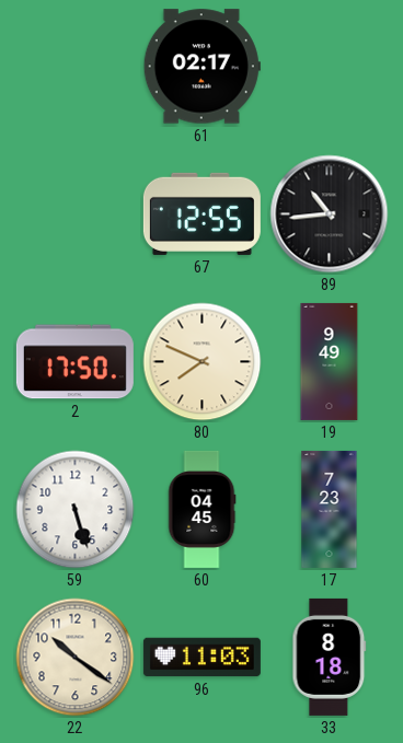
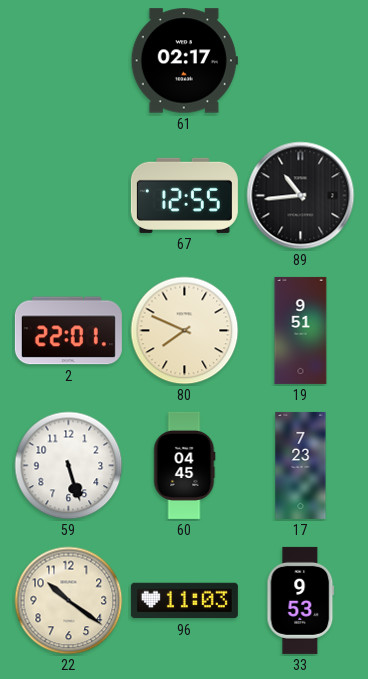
2: 17:50 -> 22:01 (68, 331)
19: 9:49 -> 9:51 (301, 330)
33: 8:18 -> 9:53 (301, 600)
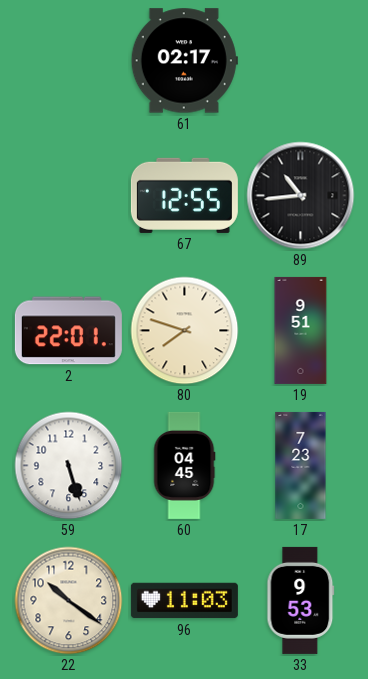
80: 7:49 -> 7:48 (185, 331)
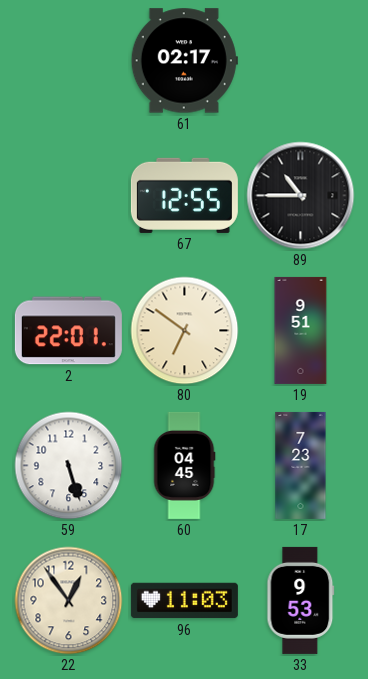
89: 10:44 -> 10:45 (301, 196)
80: 7:48 -> 6:51 (185, 331)
22: 10:21 -> 12:54 (69, 601)
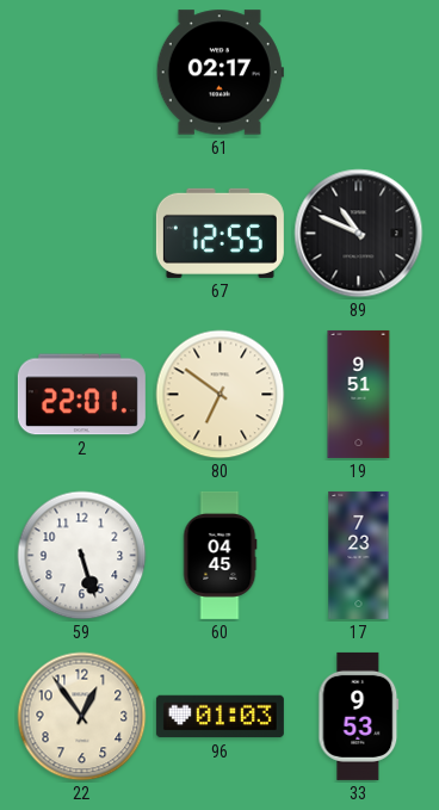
89: 10:45 -> 10:49 (359, 234)
96: 11:03 -> 01:03 (219, 717)
